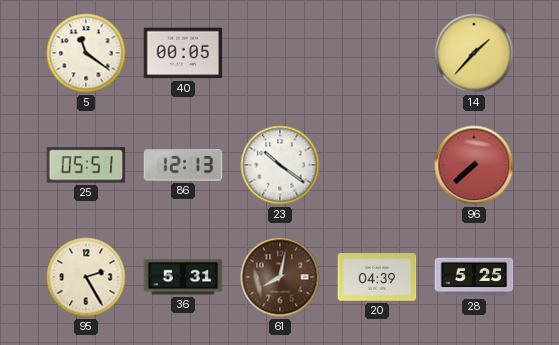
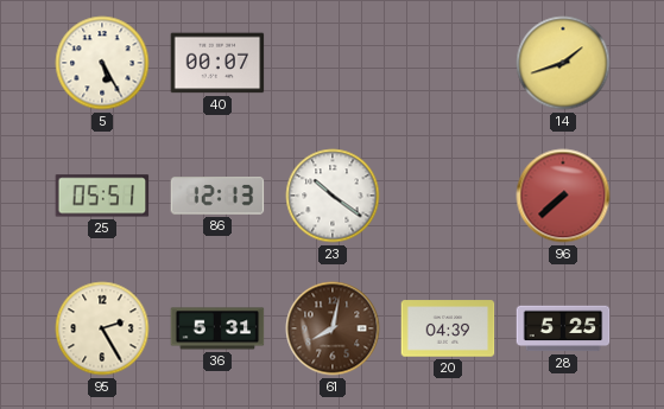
5: 11:21 -> 5:25 (102, 63)
40: 00:05 -> 00:07 (217, 63)
14: 1:37 -> 1:42 (563, 63)
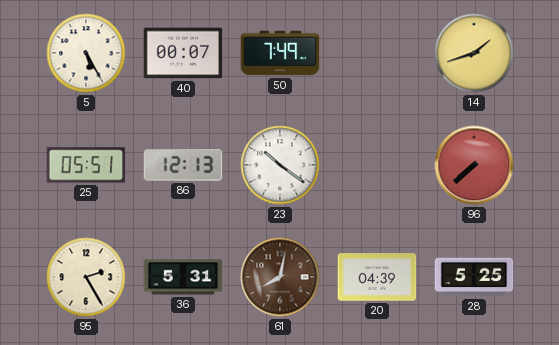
50: none -> 7:49 (280, 53)
